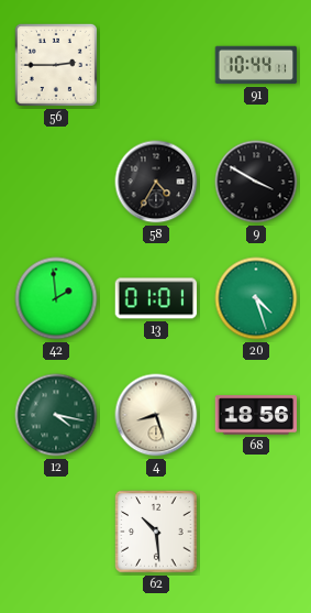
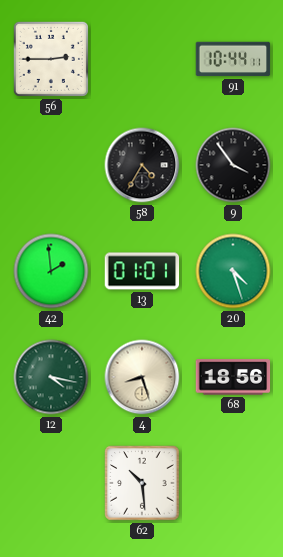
9: 3:50 -> 3:54 (233, 165)
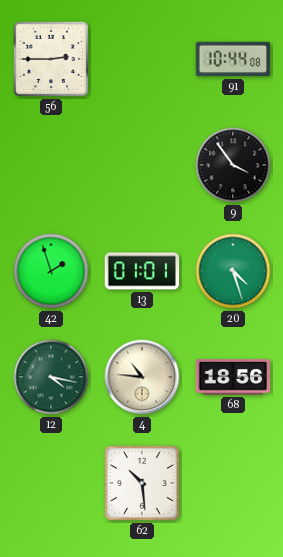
91: 10:44:11 -> 10:44:08 (233, 59)
58: 4:35 -> none (142, 165)
42: 1:59 -> 1:57 (51, 271)
4: 8:27 -> 10:46 (142, 377)
